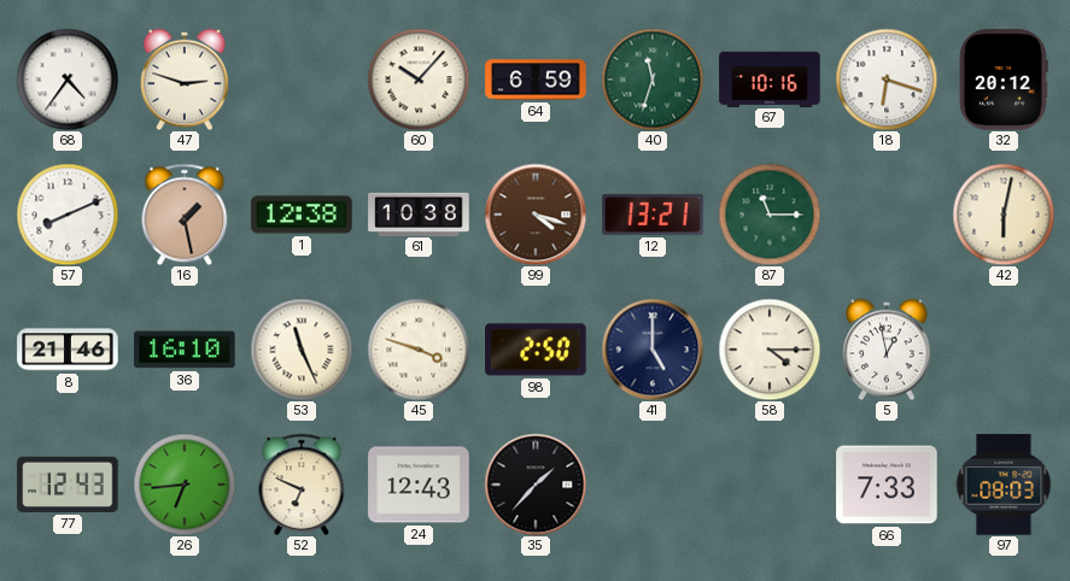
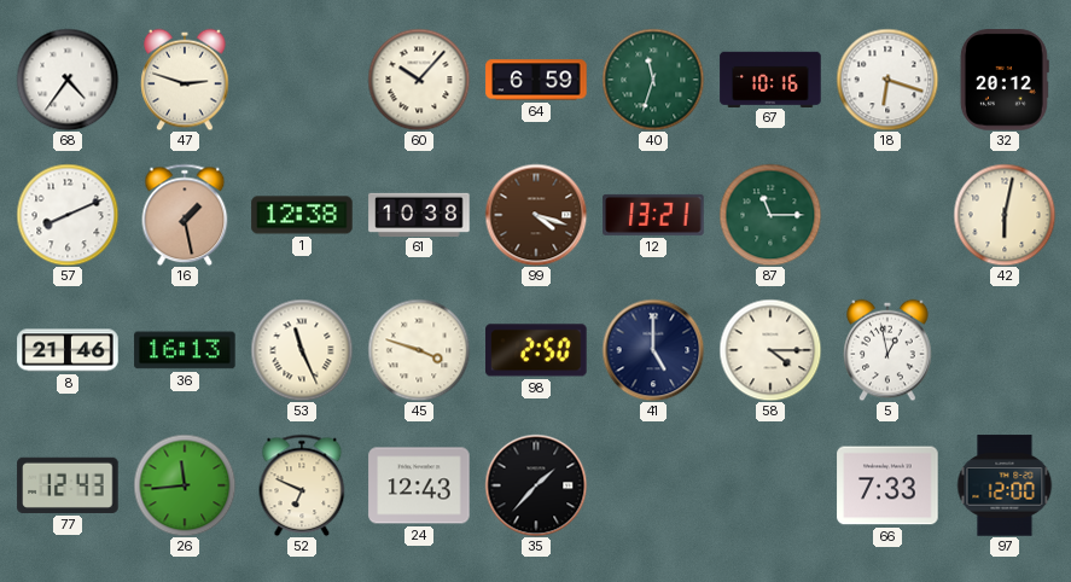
36: 16:10 -> 16:13 (185, 350)
26: 6:44 -> 11:44 (185, 485)
97: 08:03 -> 12:00 (1005, 485)
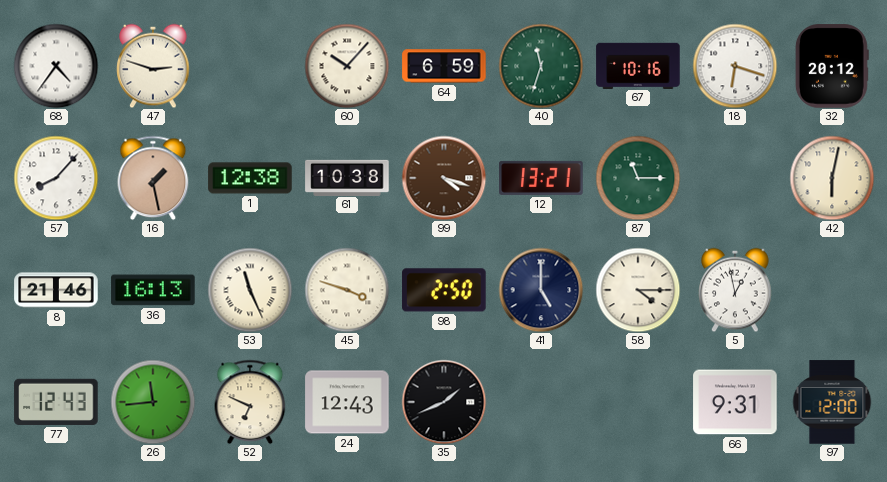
57: 8:11 -> 8:07 (56, 178)
35: 1:37 -> 1:41 (444, 402)
66: 7:33 -> 9:31 (735, 402)
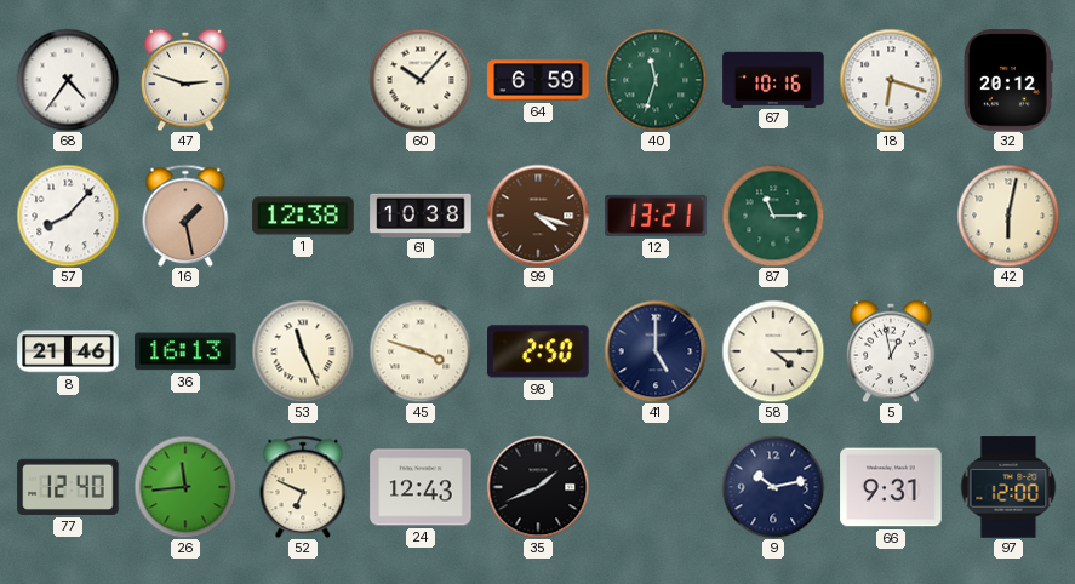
77: 12:43 -> 12:40 (68, 487)
9: none -> 10:13 (773, 487)
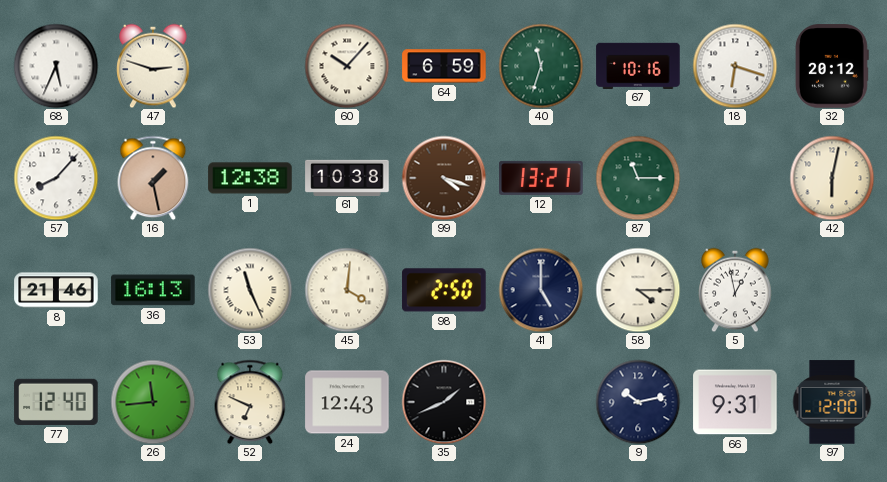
68: 4:36 -> 5:34 (56, 66)
45: 3:48 -> 4:01 (347, 290)
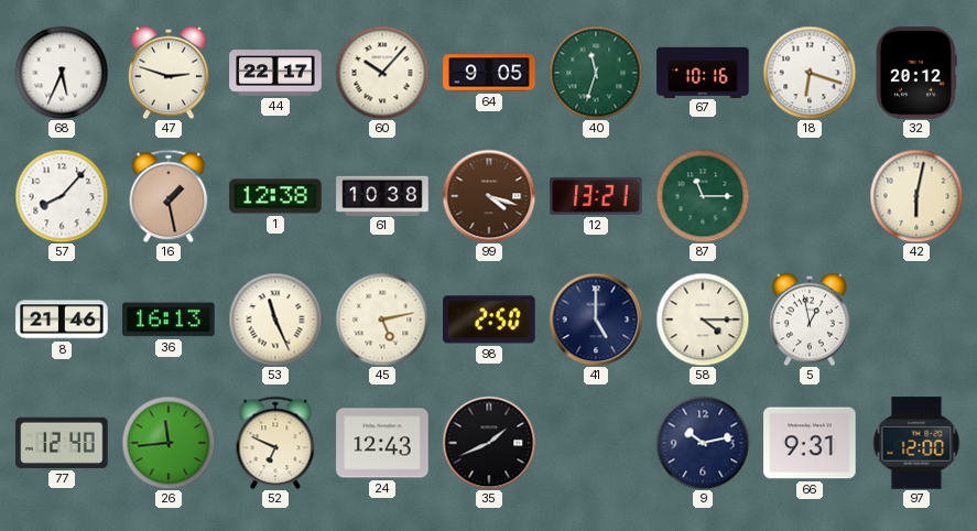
44: none -> 22:17 (275, 73)
64: 6:59 -> 9:05 (489, 73)
45: 4:01 -> 5:13 (382, 319)
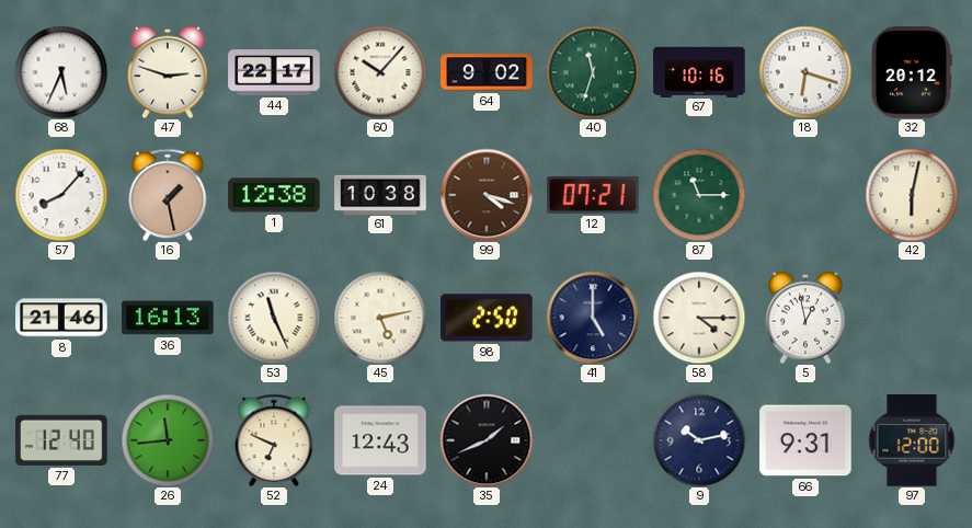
64: 9:05 -> 9:02 (487, 72)
12: 13:21 -> 07:21 (593, 195)
